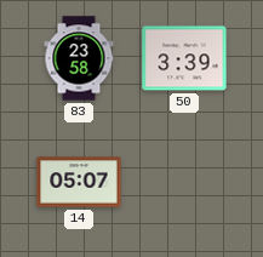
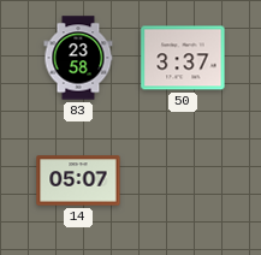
50: 3:39 -> 3:37 (183, 58)
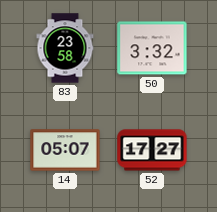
50: 3:37 -> 3:32 (152, 48)
52: none -> 17:27 (152, 150)
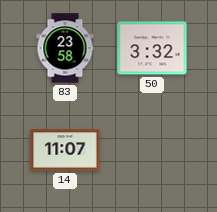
14: 05:07 -> 11:07 (65, 150)
52: 17:27 -> none (152, 150)
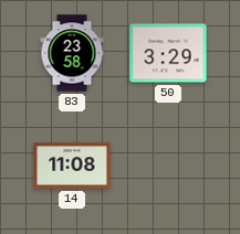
50: 3:32 -> 3:29 (168, 53)
14: 11:07 -> 11:08 (72, 166)
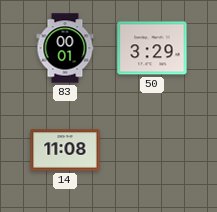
83: 23:58 -> 00:01 (65, 48)
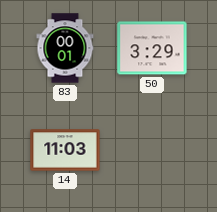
14: 11:08 -> 11:03 (65, 150)
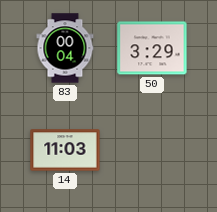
83: 00:01 -> 00:04 (65, 48)
